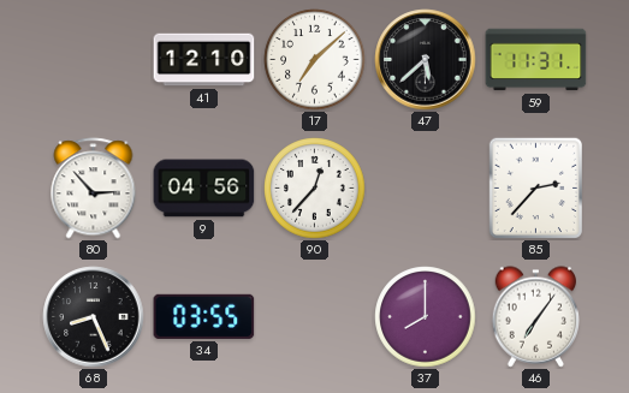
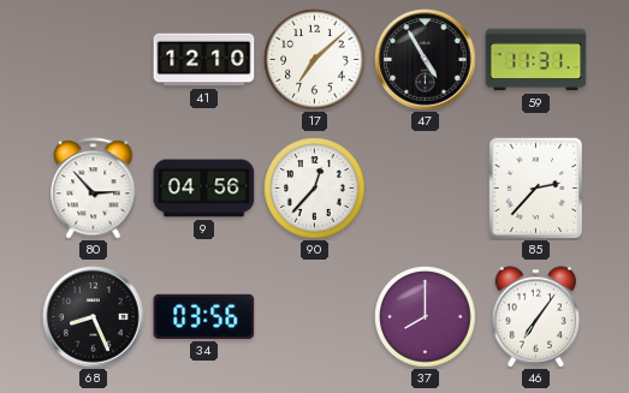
47: 5:38 -> 4:55 (426, 60)
34: 03:55 -> 03:56 (204, 316)
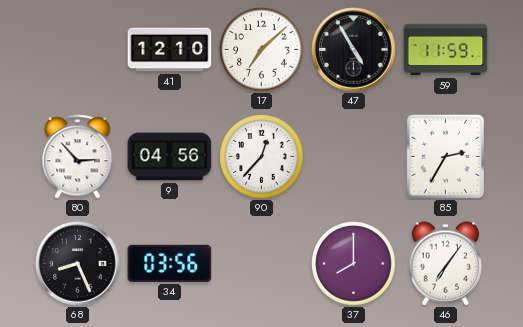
59: 11:31 -> 11:59 (446, 50)
85: 2:37 -> 2:35 (446, 156)
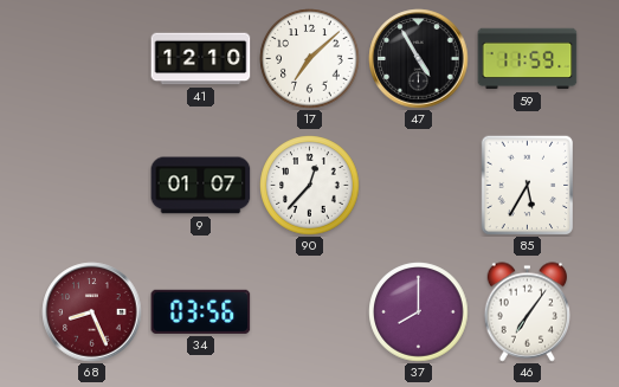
80: 2:53 -> none (78, 157)
9: 04:56 -> 01:07 (201, 186)
85: 2:35 -> 5:35 (528, 185)
68 dial: black -> burgundy (92, 312)
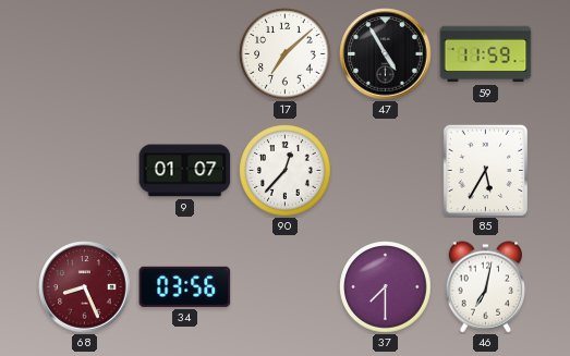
41: 12:10 -> none (201, 59)
37: 8:00 -> 7:30 (386, 287)
46: 7:06 -> 7:02 (486, 287)
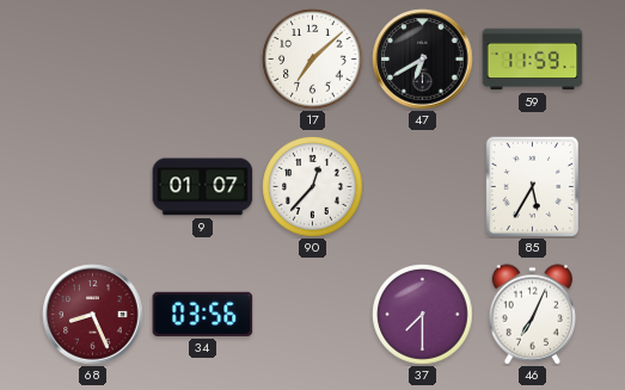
47: 4:55 -> 6:40 (423, 60)
46: 7:02 -> 7:04 (533, 315)
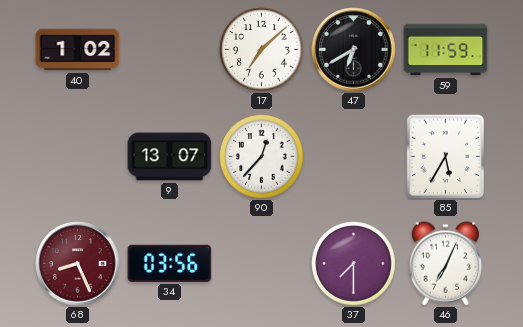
40: none -> 1:02 (78, 50)
9: 01:07 -> 13:07 (170, 157)
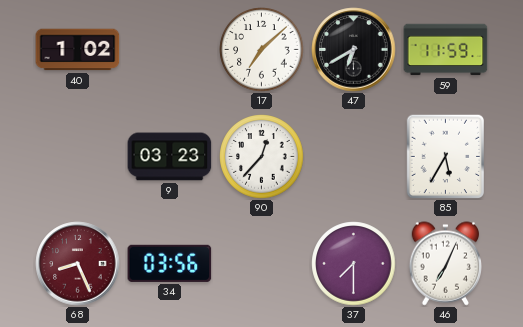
9: 13:07 -> 03:23 (170, 157)
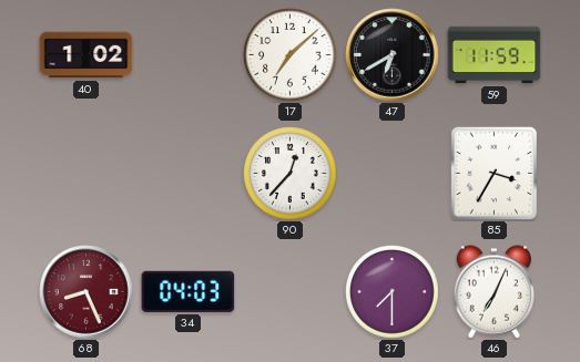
9: 03:23 -> none (170, 157)
85: 5:35 -> 3:35 (495, 173)
34: 03:56 -> 04:03 (189, 291)
